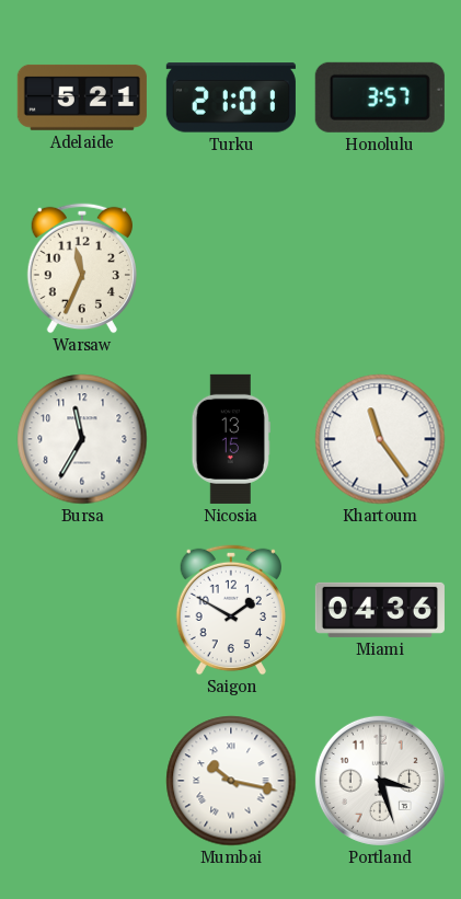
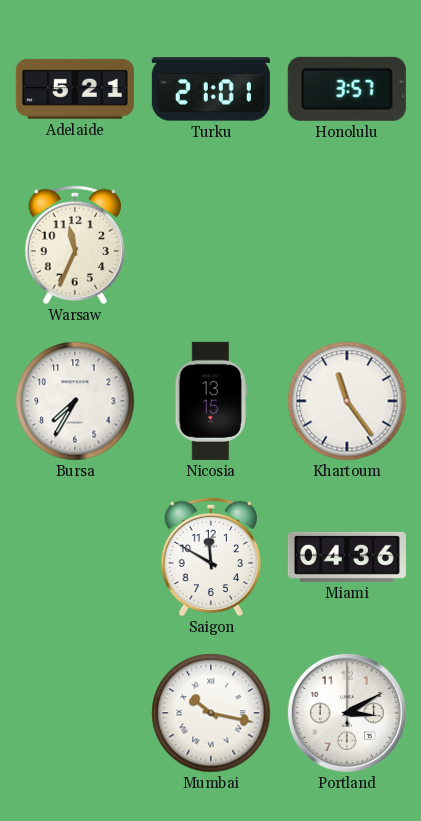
Bursa: 11:35 -> 7:35 (75, 401)
Saigon: 1:50 -> 11:50 (210, 557)
Portland: 3:27 -> 3:10 (347, 713)
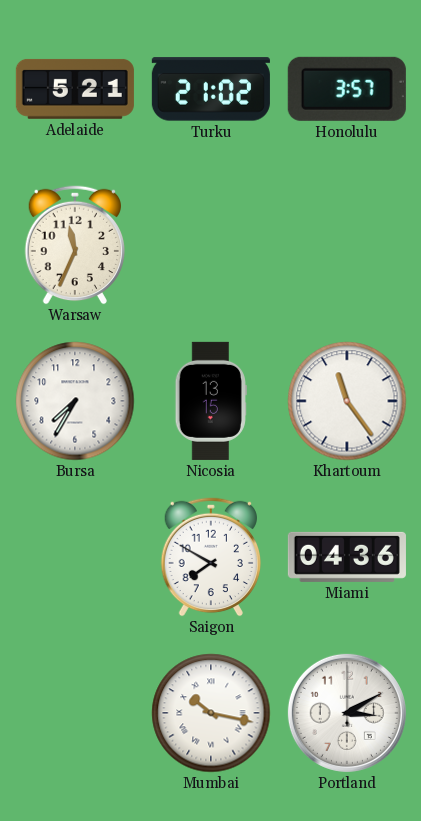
Turku: 21:01 -> 21:02 (211, 89)
Saigon: 11:50 -> 7:50 (210, 557)
